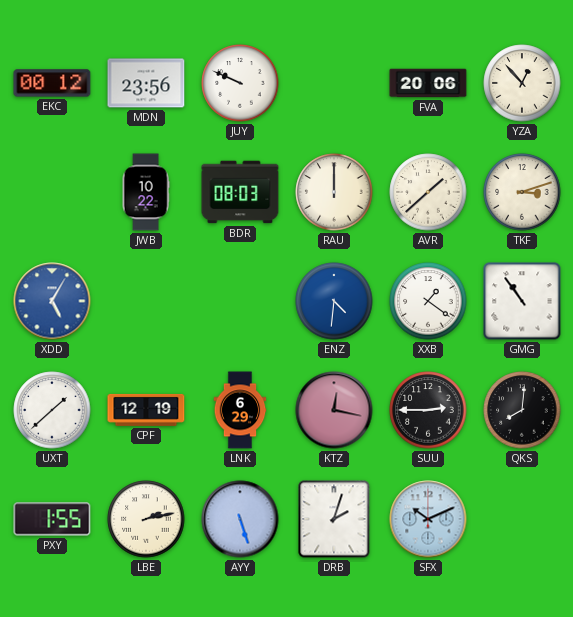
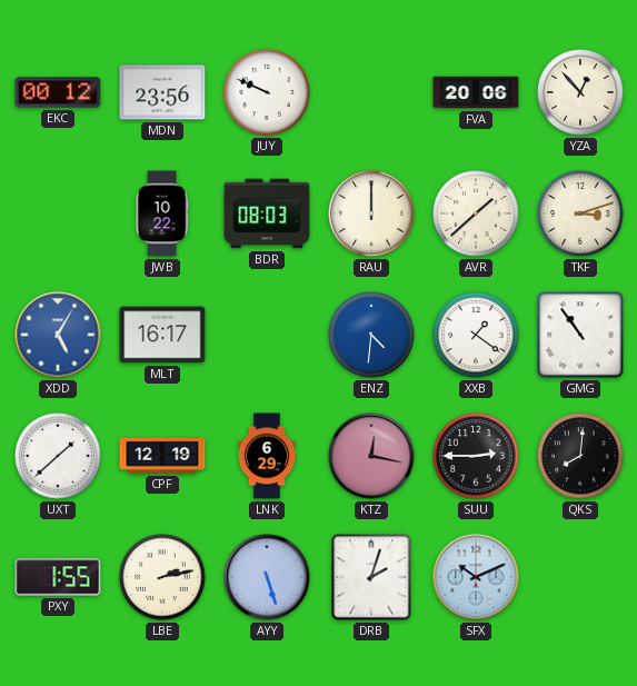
MLT: none -> 16:17 (162, 335)
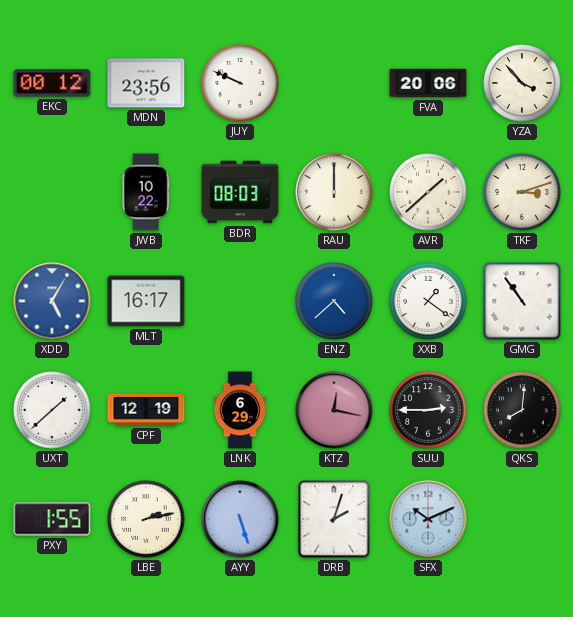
YZA: 12:53 -> 3:53 (522, 83)
ENZ: 4:31 -> 4:38 (334, 301)
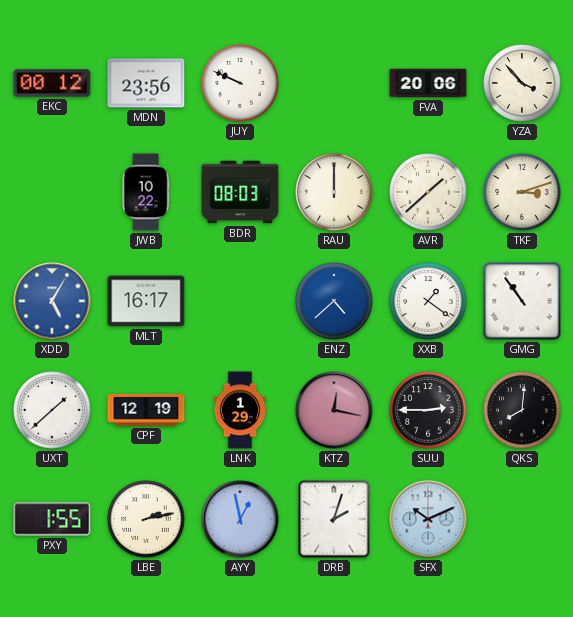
LNK: 6:29 -> 1:29 (240, 410)
AYY: 5:27 -> 12:58 (240, 519)
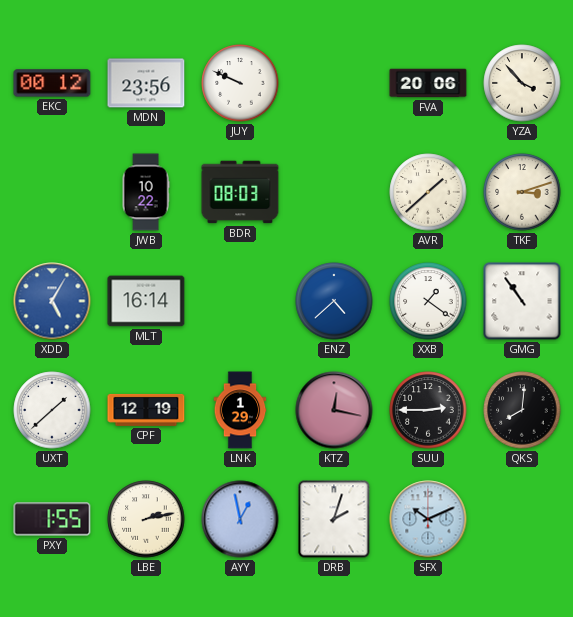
RAU: 12:00 -> none (334, 192)
MLT: 16:17 -> 16:14 (146, 301)
